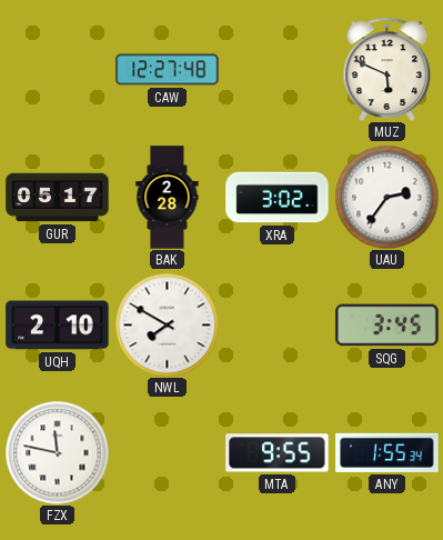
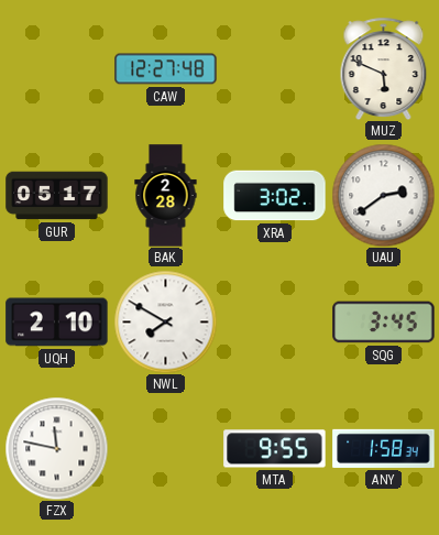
UAU: 2:36 -> 2:39 (383, 195)
ANY: 1:55 -> 1:58 (384, 448)
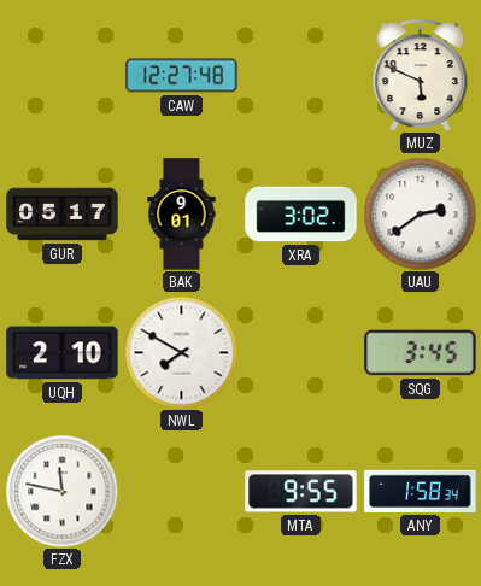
BAK: 2:28 -> 9:01 (182, 215)
